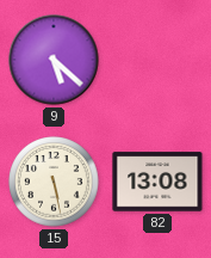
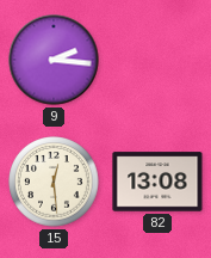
9: 5:22 -> 2:16 (54, 60)
15: 5:28 -> 12:29 (54, 182)
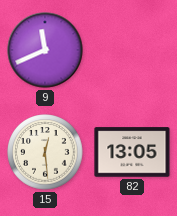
9: 2:16 -> 11:41 (45, 50)
82: 13:08 -> 13:05 (132, 152)
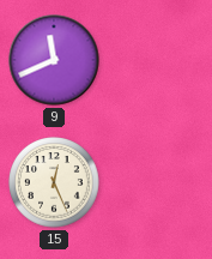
15: 12:29 -> 12:26 (54, 182)
82: 13:05 -> none (132, 152)
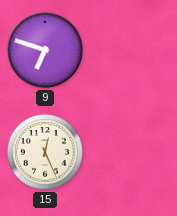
9: 11:41 -> 6:48 (45, 50)
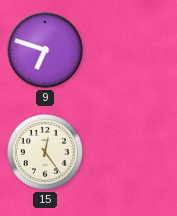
15: 12:26 -> 12:24 (45, 152)
